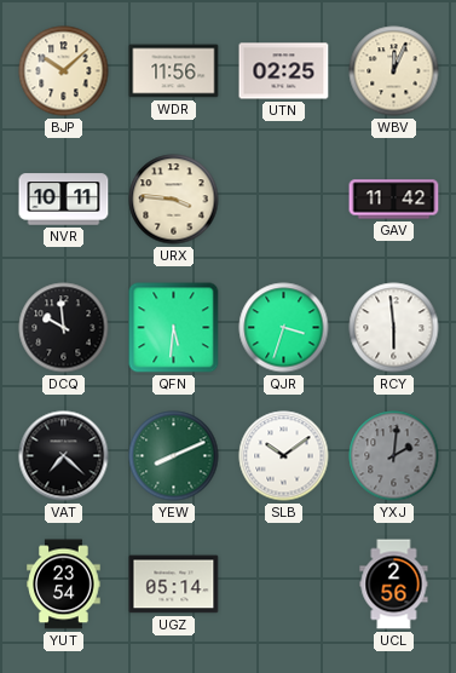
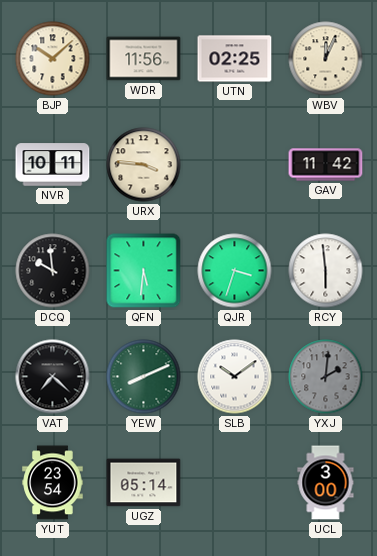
UCL: 2:56 -> 3:00 (326, 483)
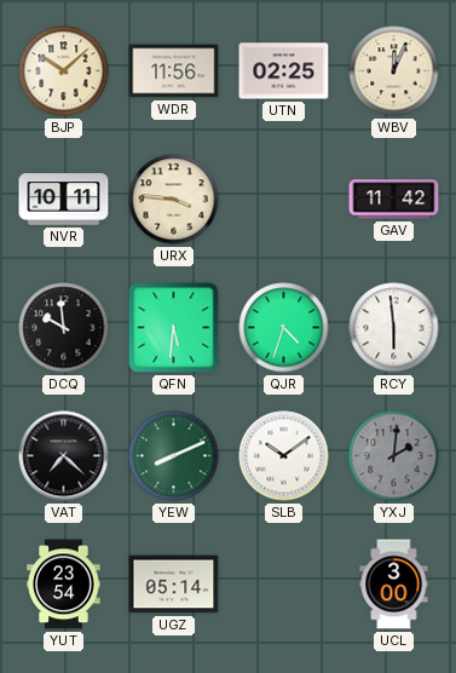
QJR: 3:33 -> 4:33 (284, 328)
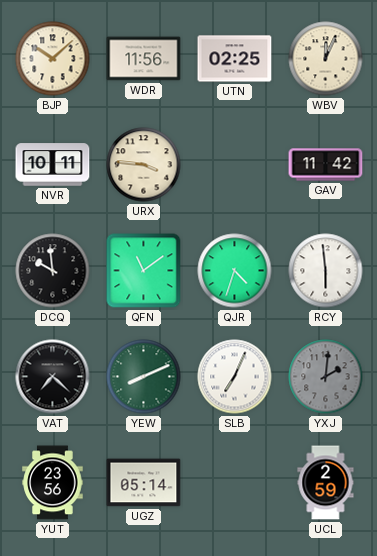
QFN: 5:31 -> 11:09 (144, 271)
SLB: 10:09 -> 7:04 (235, 377)
YUT: 23:54 -> 23:56 (53, 483)
UCL: 3:00 -> 2:59 (326, 483)
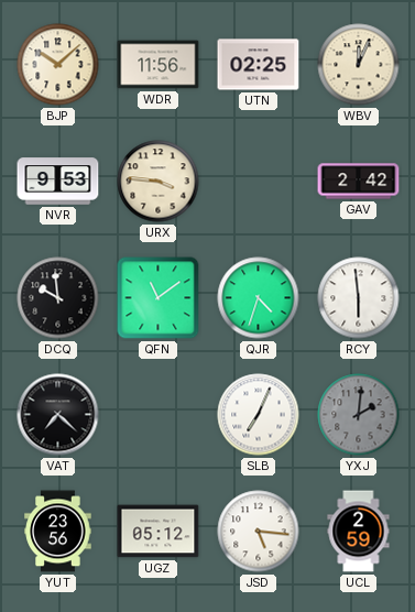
NVR: 10:11 -> 9:53 (58, 182)
GAV: 11:42 -> 2:42 (359, 182)
YEW: 8:11 -> none (144, 377)
UGZ: 05:14 -> 05:12 (159, 532)
JSD: none -> 5:16 (259, 532)
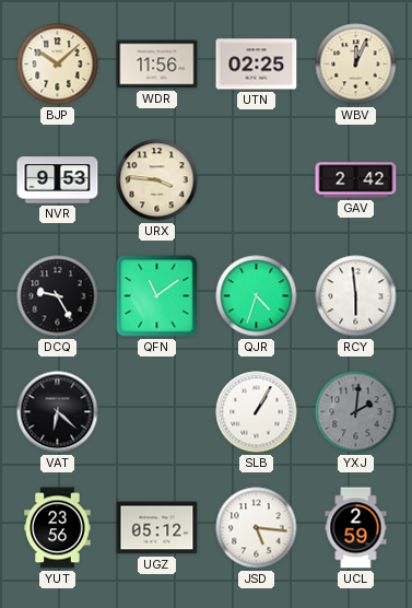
DCQ: 9:59 -> 9:25 (58, 296)
VAT: 7:22 -> 6:22 (58, 412)
SLB: 7:04 -> 1:05 (257, 412)
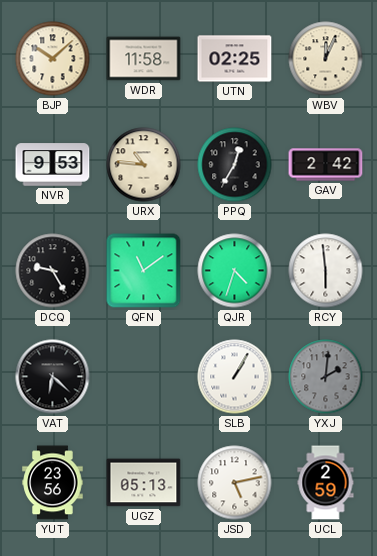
WDR: 11:56 -> 11:58 (144, 59)
URX: 3:46 -> 10:46 (144, 165)
PPQ: none -> 12:35 (235, 165)
UGZ: 05:12 -> 05:13 (144, 483)
JSD: 5:16 -> 5:13 (235, 483)
